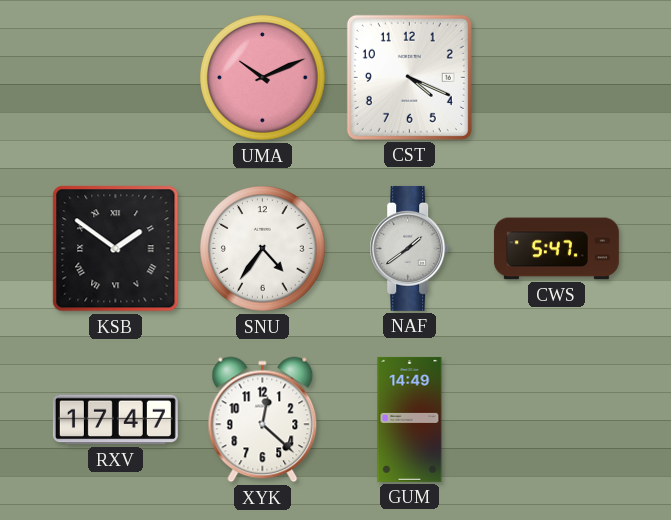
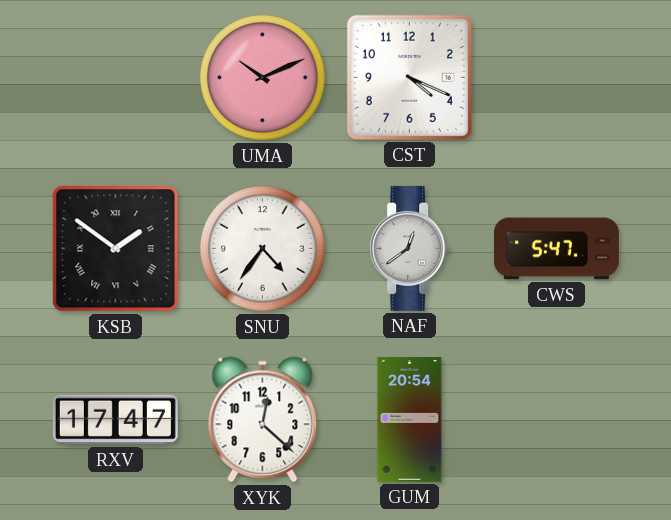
NAF: 1:39 -> 12:39 (410, 248)
GUM: 14:49 -> 20:54 (410, 419)
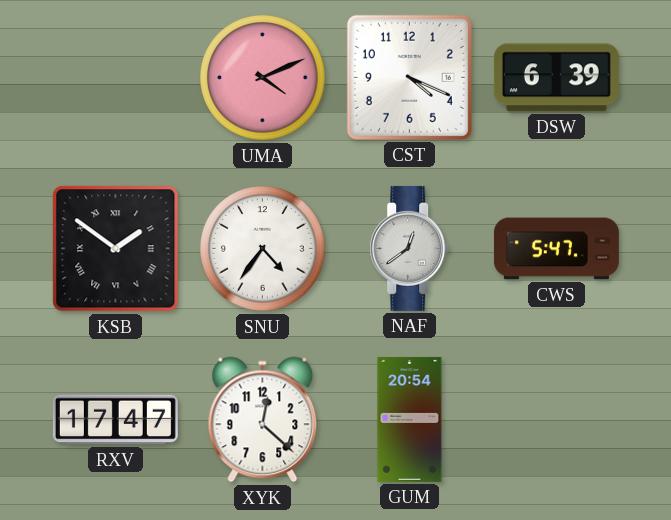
UMA: 10:11 -> 4:11 (263, 78)
DSW: none -> 6:39 (556, 78)
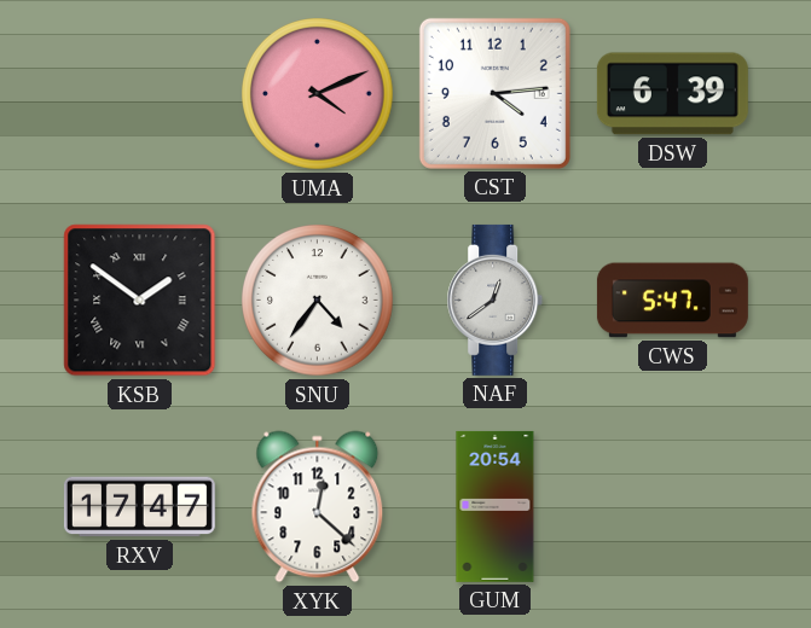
CST: 4:19 -> 4:14 (494, 93)
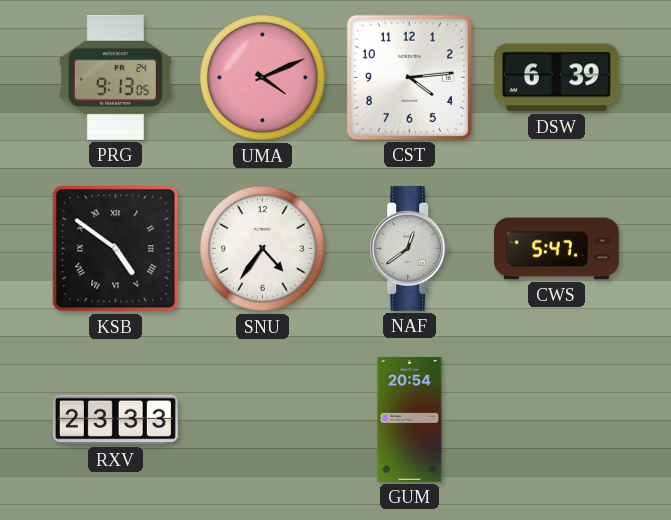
PRG: none -> 9:13 (115, 77)
KSB: 1:51 -> 4:51 (116, 249)
RXV: 17:47 -> 23:33 (115, 420)
XYK: 12:22 -> none (318, 507)
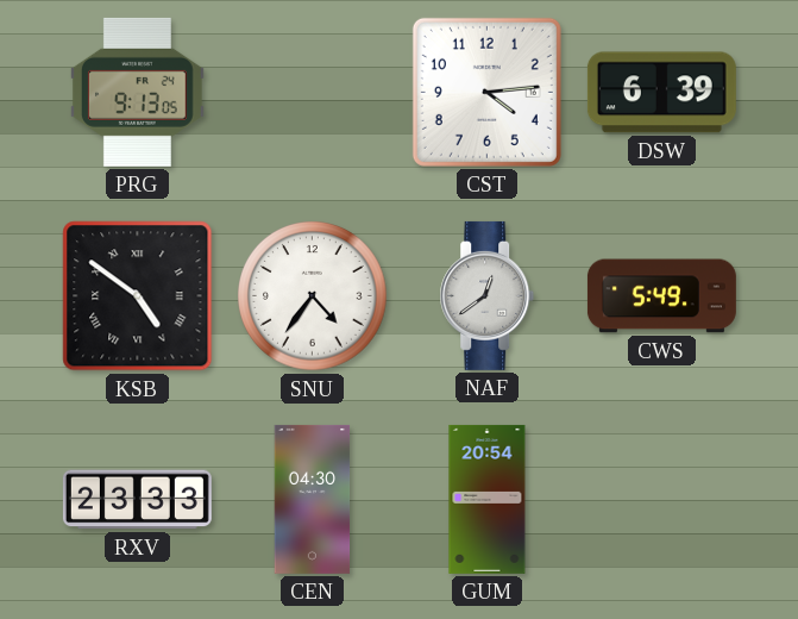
UMA: 4:11 -> none (263, 78)
CWS: 5:47 -> 5:49 (661, 296)
CEN: none -> 04:30 (313, 499)
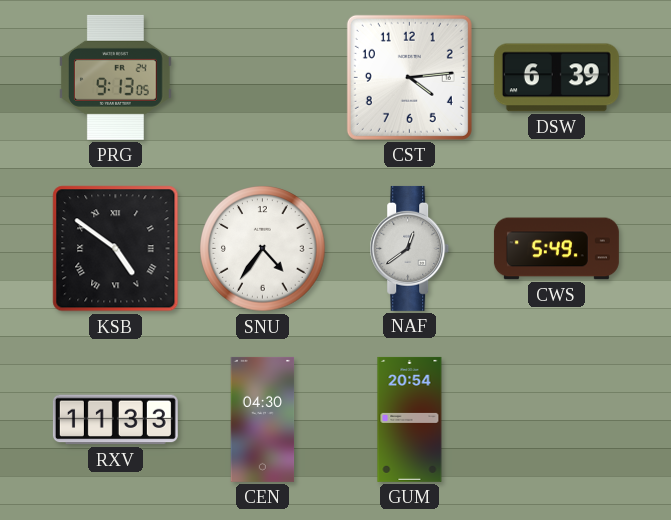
RXV: 23:33 -> 11:33 (115, 420)
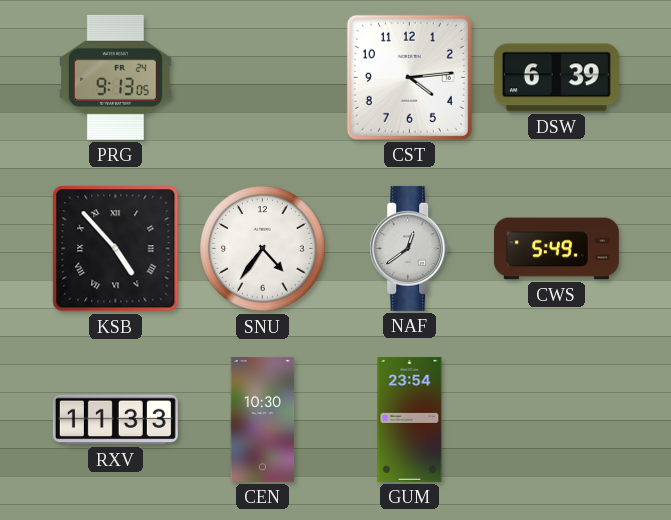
KSB: 4:51 -> 4:53 (116, 249)
CEN: 04:30 -> 10:30 (263, 419)
GUM: 20:54 -> 23:54 (410, 419)
